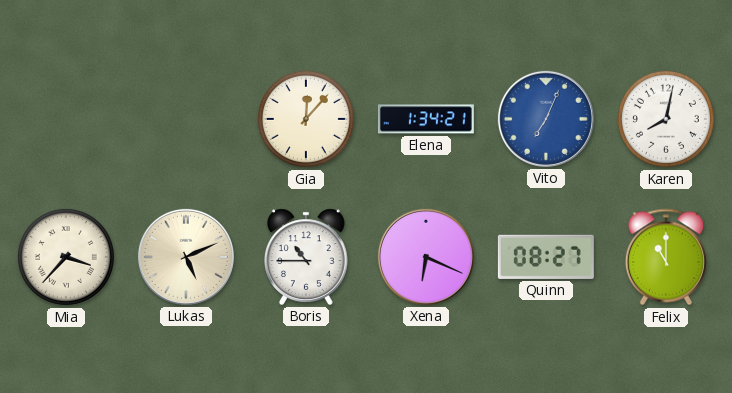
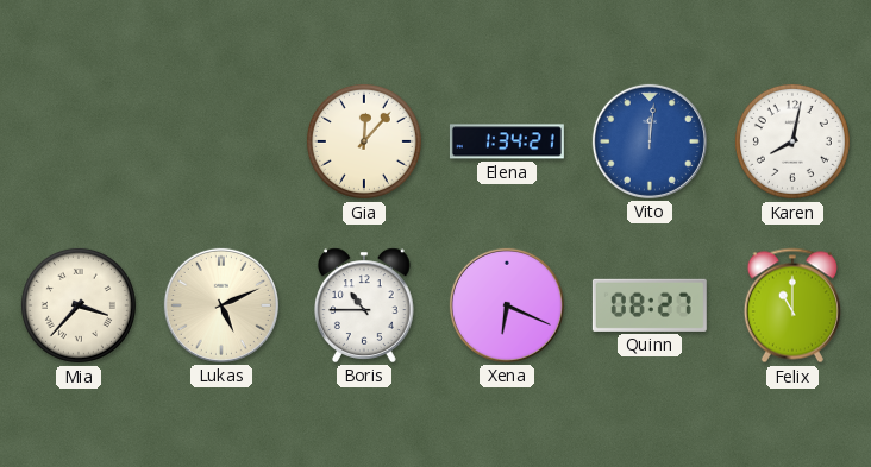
Vito: 7:04 -> 12:01 (650, 141)
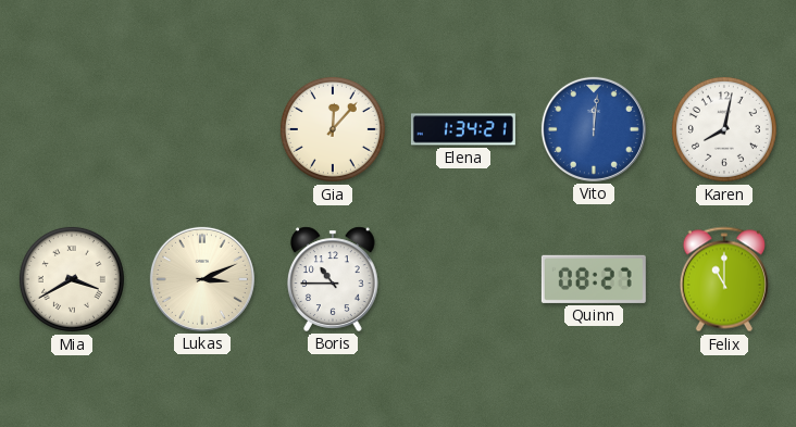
Mia: 3:37 -> 3:40 (72, 279)
Lukas: 5:11 -> 3:11 (202, 279)
Xena: 6:19 -> none (507, 305)
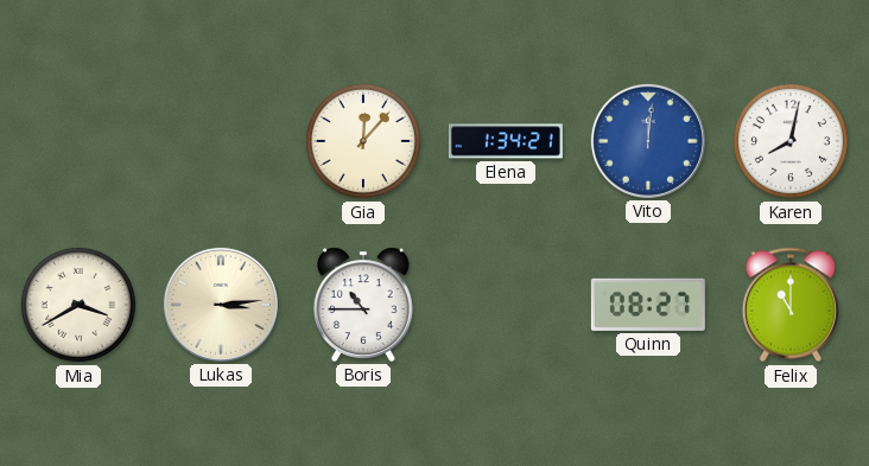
Lukas: 3:11 -> 3:14 (221, 305)
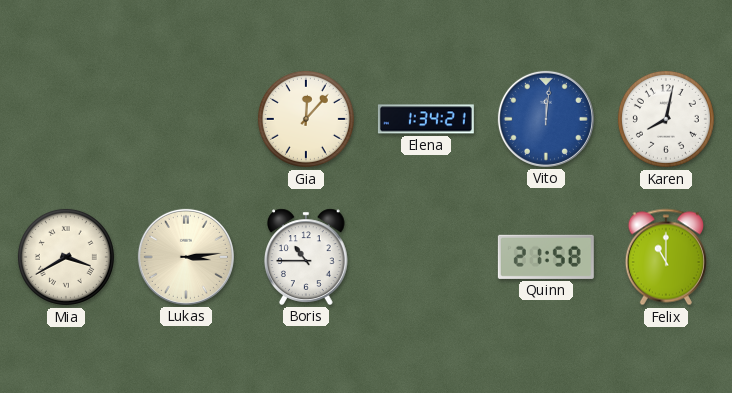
Quinn: 08:27 -> 21:58 (546, 257)
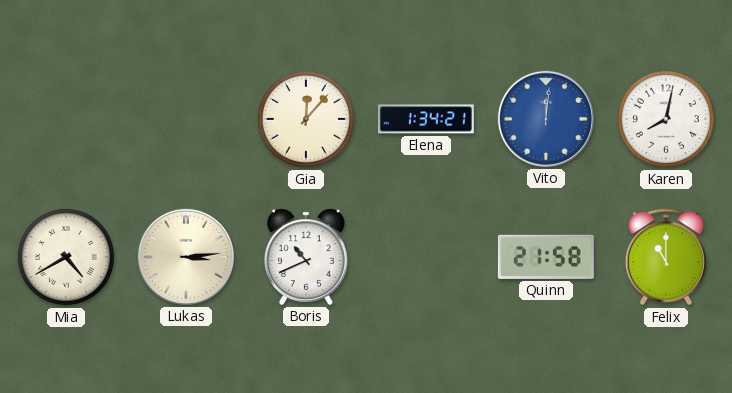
Mia: 3:40 -> 4:40 (66, 257)
Boris: 10:45 -> 10:41 (307, 257)
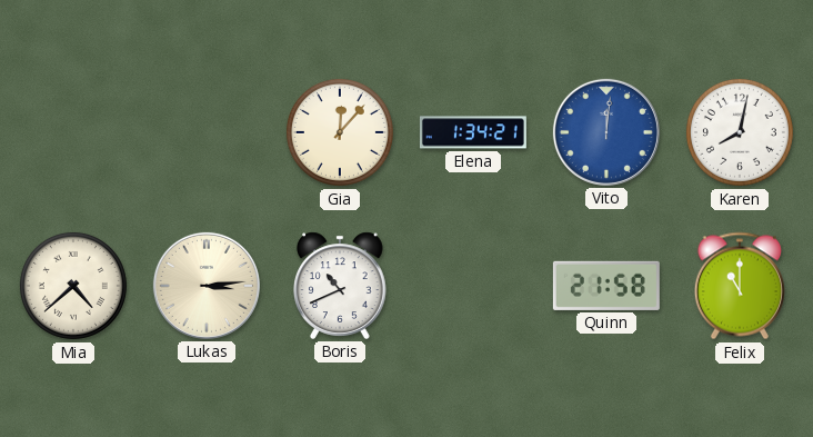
Mia: 4:40 -> 4:38 (73, 286)
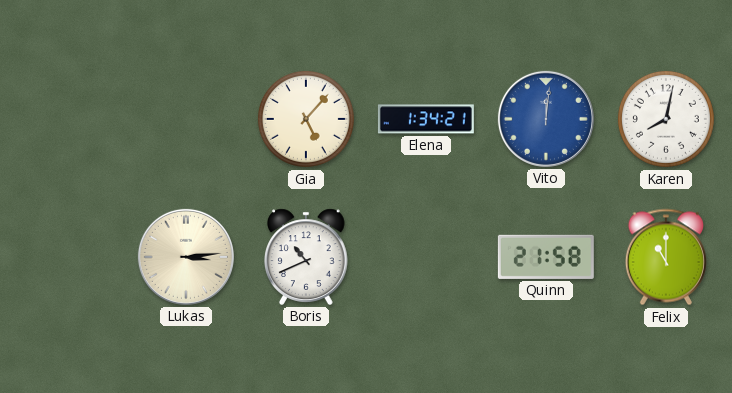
Gia: 12:07 -> 5:07 (306, 119)
Mia: 4:38 -> none (73, 286)
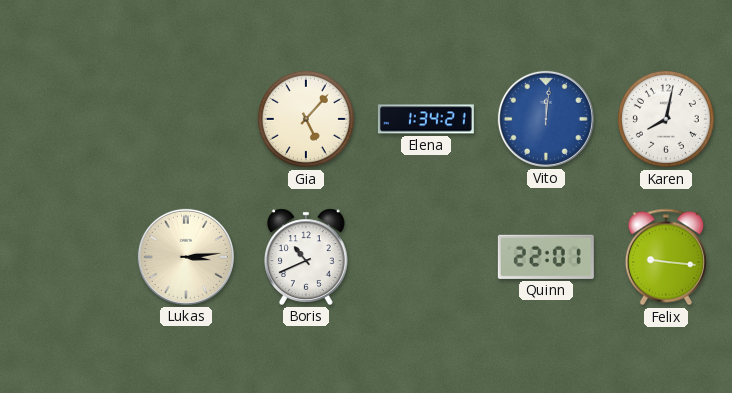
Quinn: 21:58 -> 22:01 (546, 257)
Felix: 11:00 -> 9:16 (666, 257)
